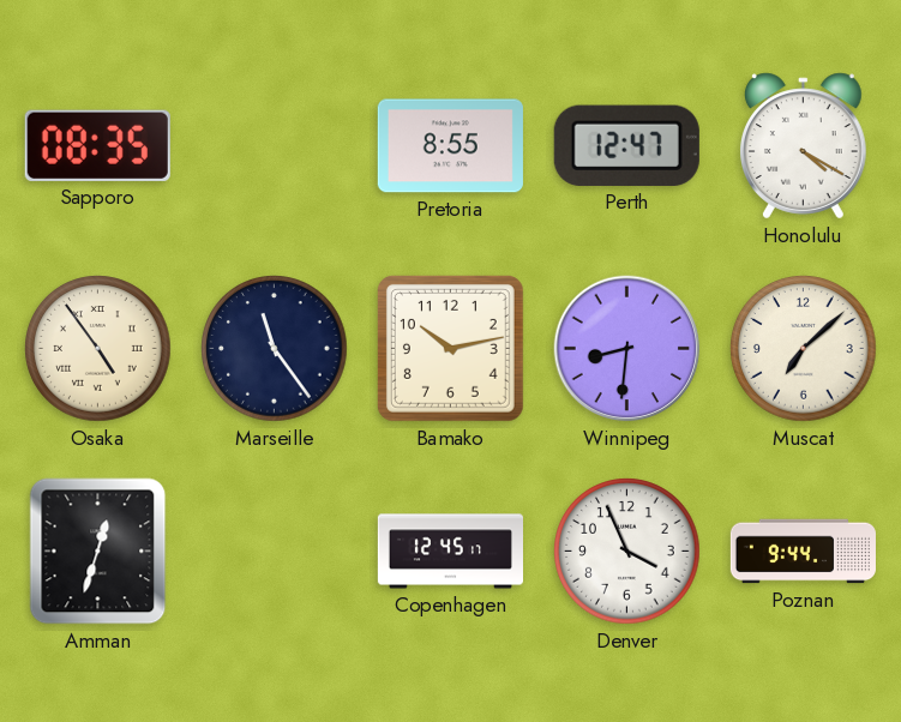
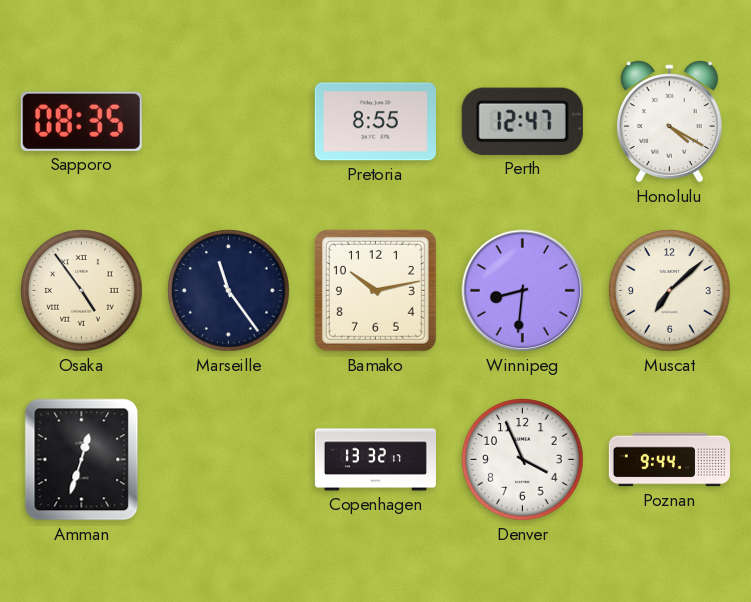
Copenhagen: 12:45 -> 13:32 (375, 460)
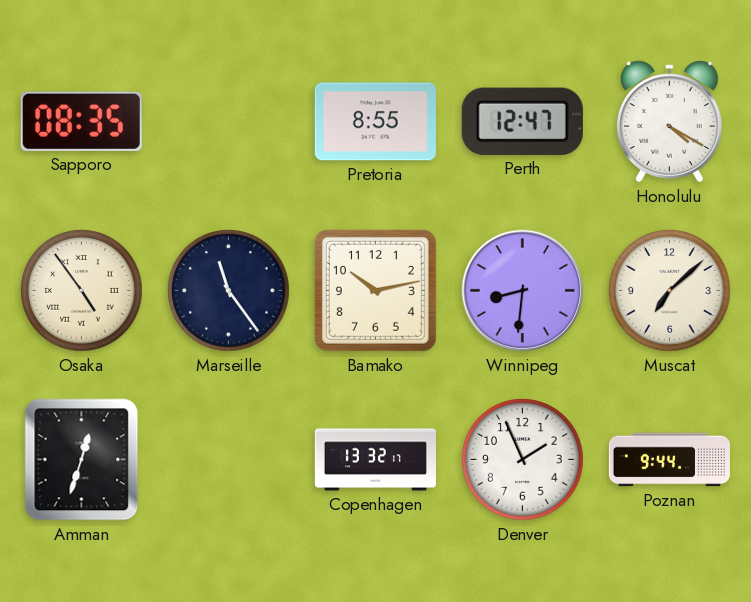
Denver: 3:56 -> 1:56 (523, 460)
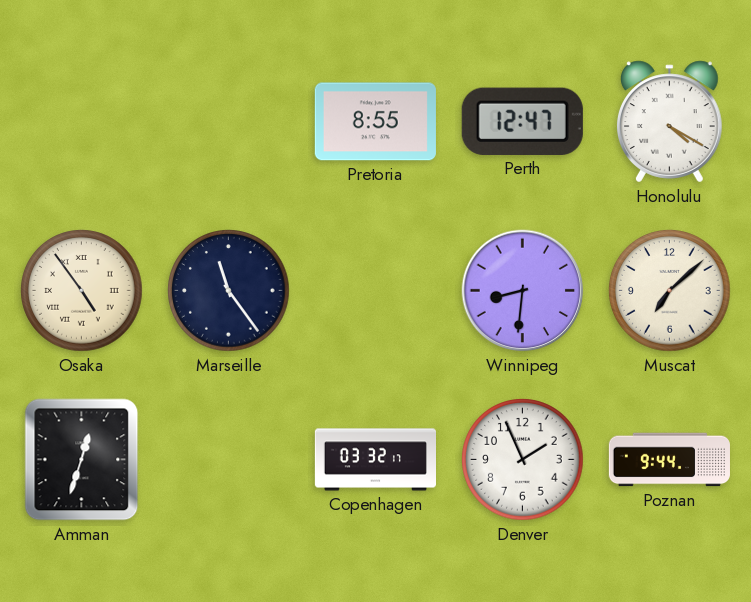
Sapporo: 08:35 -> none (81, 121)
Bamako: 10:13 -> none (375, 290)
Copenhagen: 13:32 -> 03:32 (375, 460)
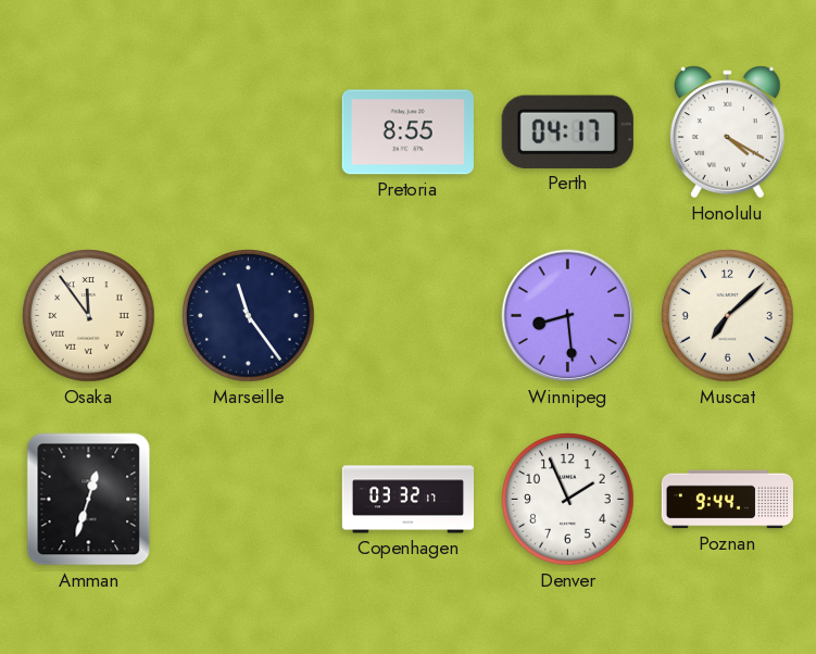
Perth: 12:47 -> 04:17 (567, 131)
Osaka: 4:54 -> 11:54 (89, 316)
Winnipeg: 8:31 -> 8:29 (568, 316)
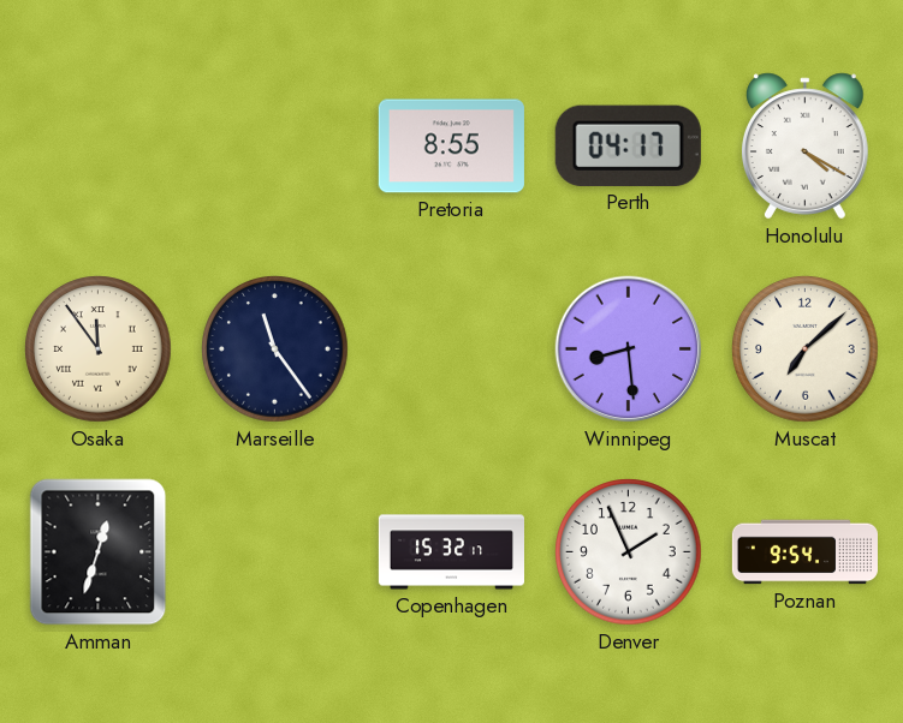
Copenhagen: 03:32 -> 15:32 (451, 552)
Poznan: 9:44 -> 9:54 (804, 552)
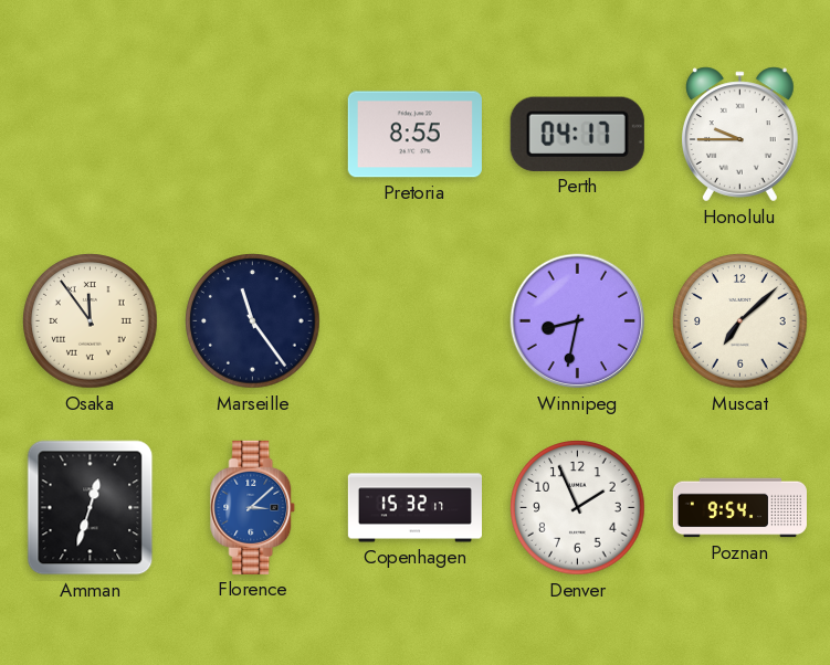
Honolulu: 4:20 -> 9:45 (739, 135)
Winnipeg: 8:29 -> 8:32 (578, 321)
Florence: none -> 3:08 (253, 507)
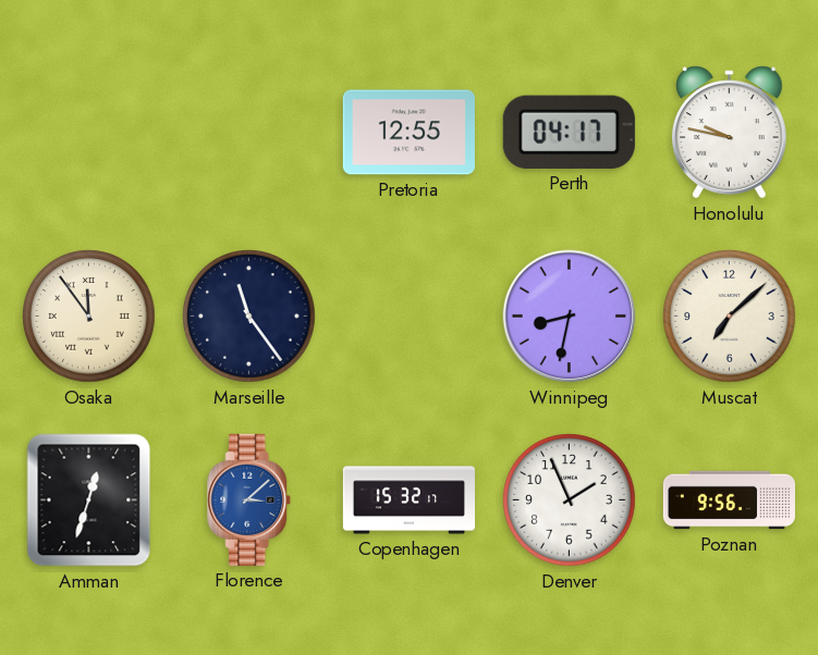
Pretoria: 8:55 -> 12:55 (408, 133)
Honolulu: 9:45 -> 9:47 (729, 133)
Poznan: 9:54 -> 9:56 (729, 500)
